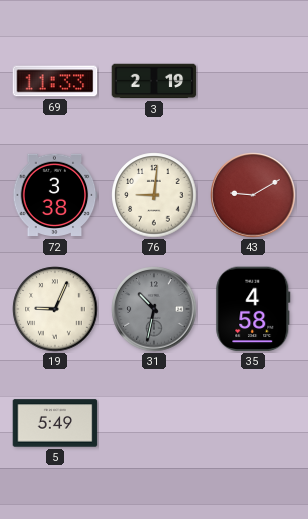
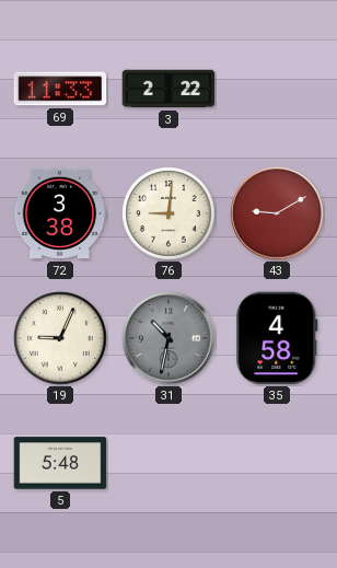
3: 2:19 -> 2:22 (168, 89)
5: 5:49 -> 5:48 (60, 463)
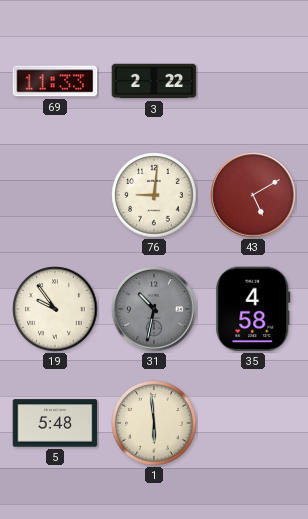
72: 3:38 -> none (60, 213)
43: 9:10 -> 5:10 (253, 195)
19: 9:04 -> 9:54 (55, 309)
1: none -> 5:59 (154, 423)
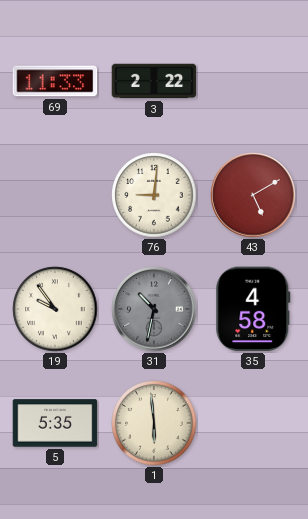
5: 5:48 -> 5:35 (55, 423)
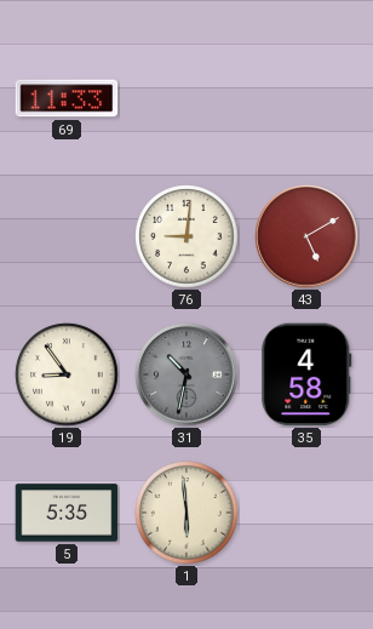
3: 2:22 -> none (154, 81)
19: 9:54 -> 8:54 (67, 374)
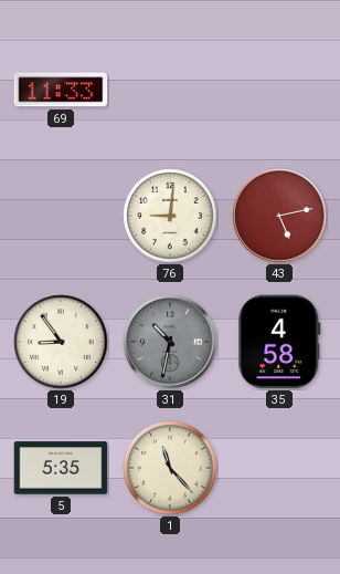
43: 5:10 -> 5:13 (279, 216)
1: 5:59 -> 11:23 (170, 468)
